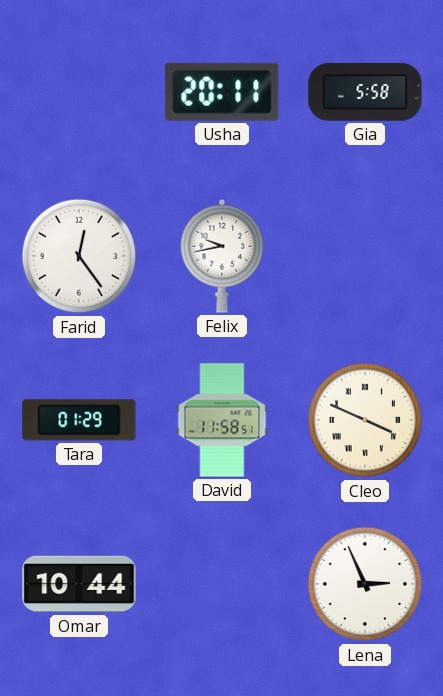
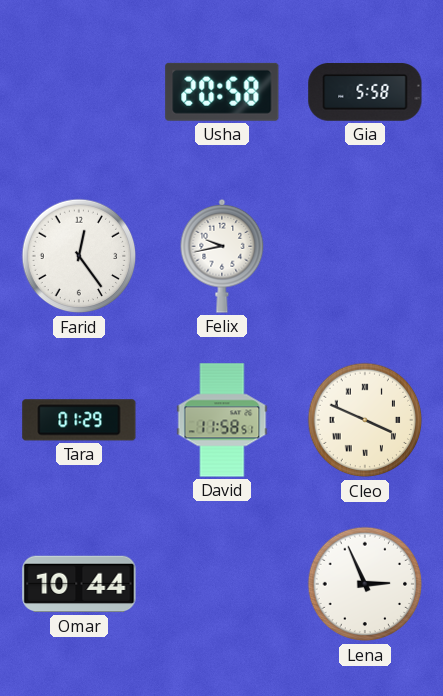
Usha: 20:11 -> 20:58 (222, 92)
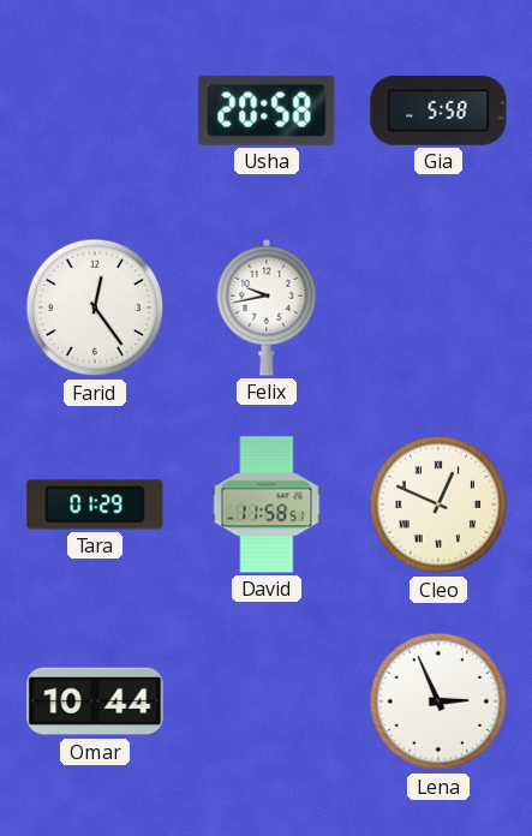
Cleo: 3:49 -> 12:49 (438, 504)
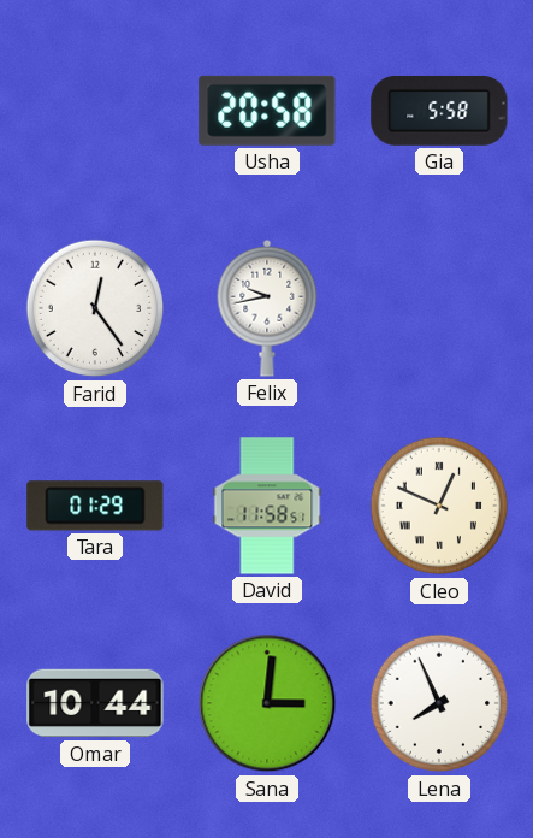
Sana: none -> 3:01 (267, 703)
Lena: 2:56 -> 7:56 (439, 703)
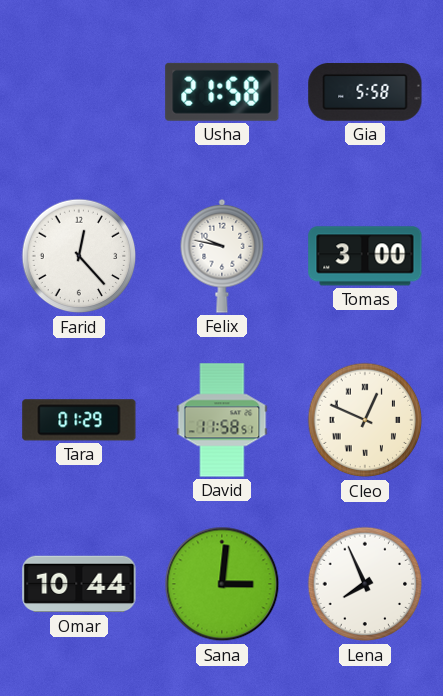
Usha: 20:58 -> 21:58 (222, 92)
Farid: 12:24 -> 12:23 (79, 256)
Felix: 9:43 -> 9:47 (222, 256)
Tomas: none -> 3:00 (365, 256)
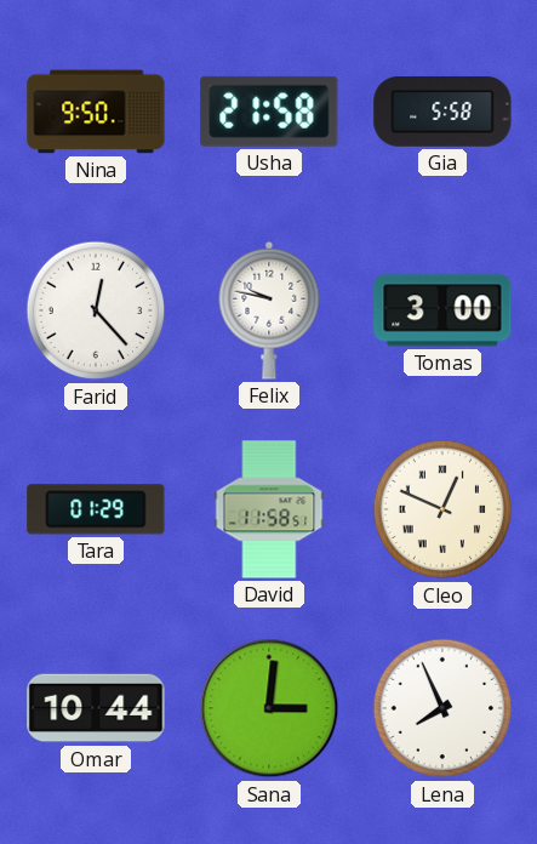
Nina: none -> 9:50 (96, 112)
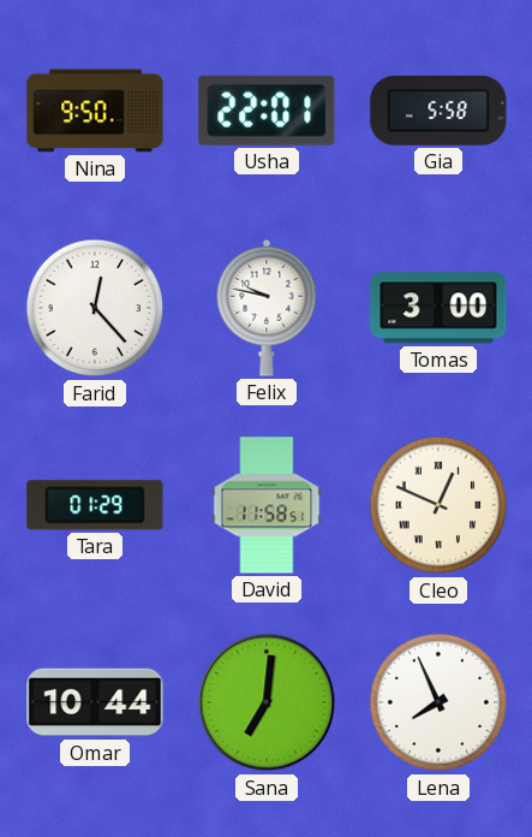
Usha: 21:58 -> 22:01 (267, 111)
Sana: 3:01 -> 7:01 (267, 702)
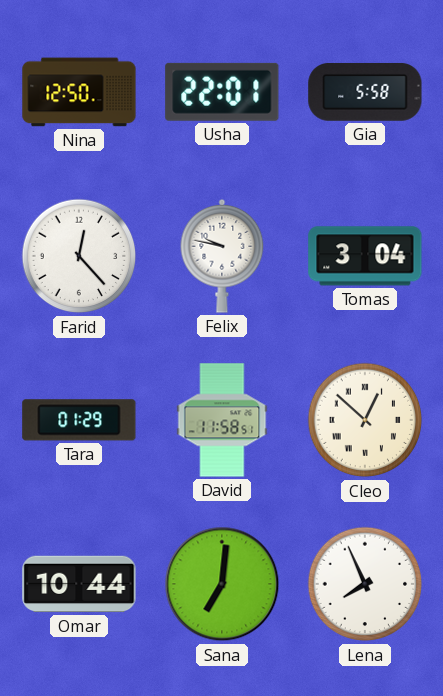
Nina: 9:50 -> 12:50 (79, 92)
Tomas: 3:00 -> 3:04 (365, 256)
Cleo: 12:49 -> 12:52 (365, 420)
